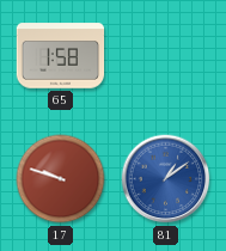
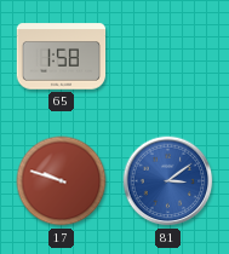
81: 1:09 -> 3:09 (168, 181)
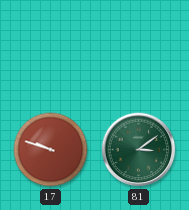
65: 1:58 -> none (62, 57)
81 dial: blue -> green (139, 150)
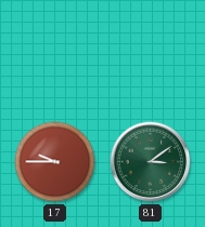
17: 9:48 -> 9:45 (55, 162)
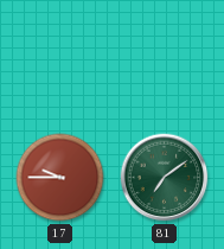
81: 3:09 -> 7:09 (165, 178)
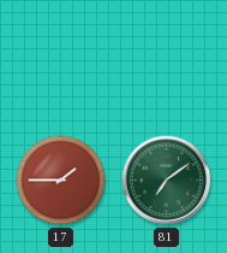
17: 9:45 -> 1:45 (61, 181)
